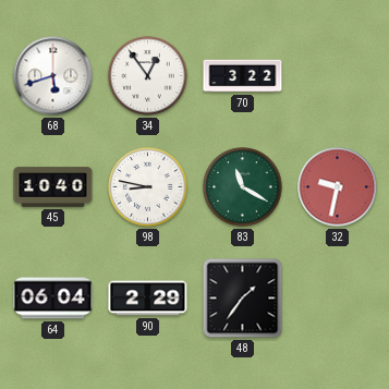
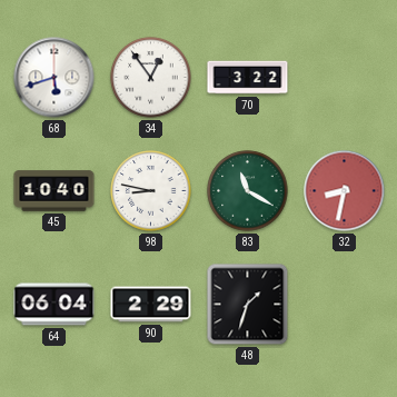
32: 9:32 -> 8:32 (345, 191)
48: 1:36 -> 1:33 (248, 305)
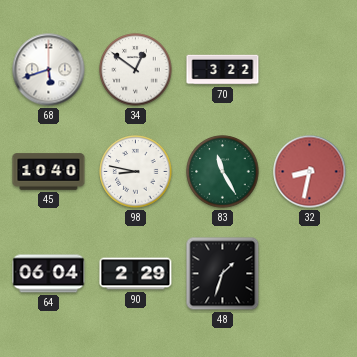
34: 12:54 -> 12:51 (136, 70)
83: 11:20 -> 11:25 (223, 172)
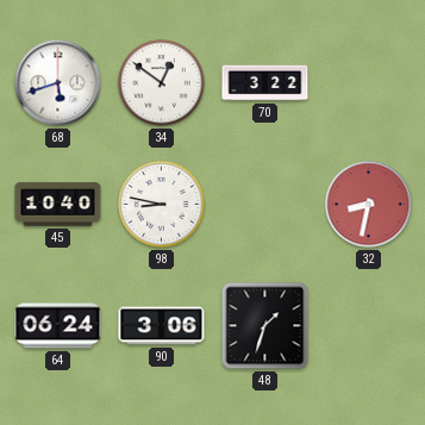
83: 11:25 -> none (223, 172)
64: 06:04 -> 06:24 (58, 326)
90: 2:29 -> 3:06 (162, 326)
